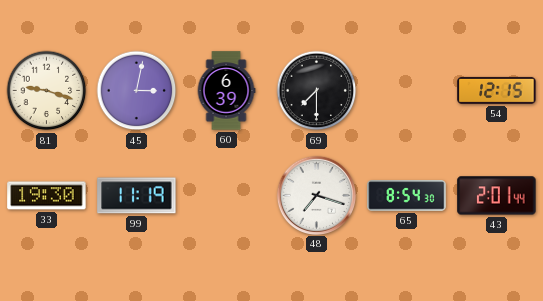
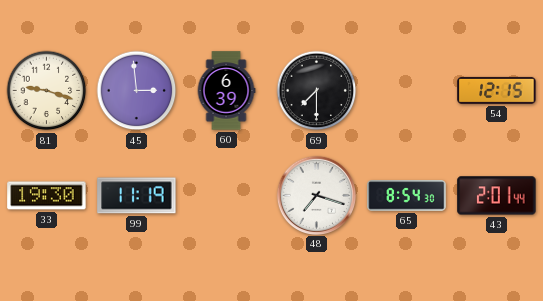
45: 3:02 -> 2:59 (137, 91)
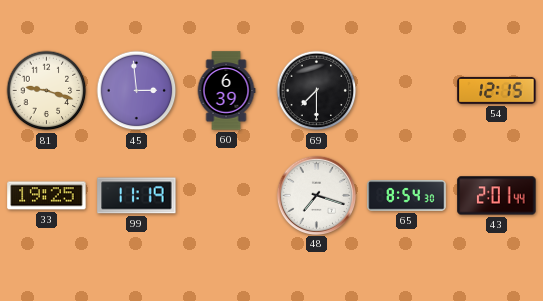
33: 19:30 -> 19:25 (47, 196)
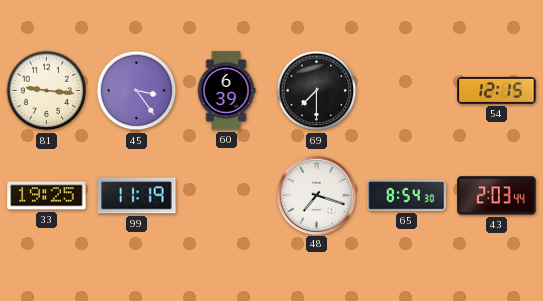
81: 9:18 -> 9:16 (47, 91)
45: 2:59 -> 3:24 (137, 91)
43: 2:01 -> 2:03 (497, 196)
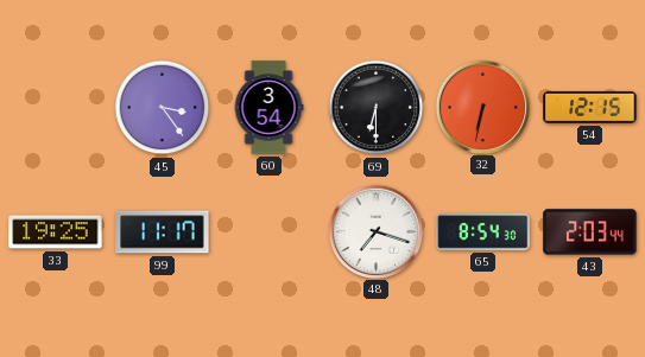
81: 9:16 -> none (47, 91)
60: 6:39 -> 3:54 (268, 108)
69: 7:30 -> 6:30 (377, 108)
32: none -> 6:32 (482, 107)
99: 11:19 -> 11:17 (163, 232)
